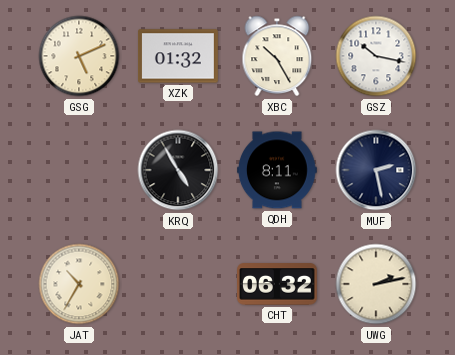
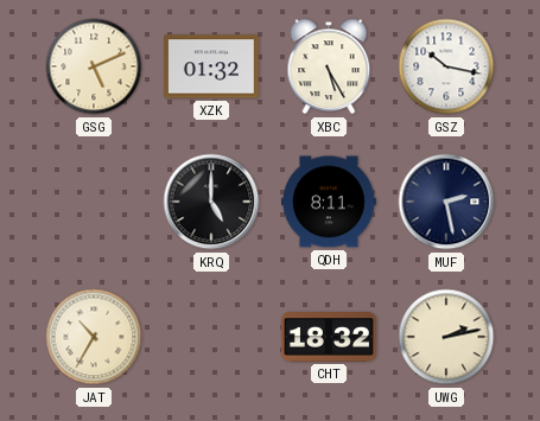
XBC: 10:25 -> 5:25 (329, 66)
KRQ: 4:55 -> 5:00 (211, 202)
CHT: 06:32 -> 18:32 (330, 337)
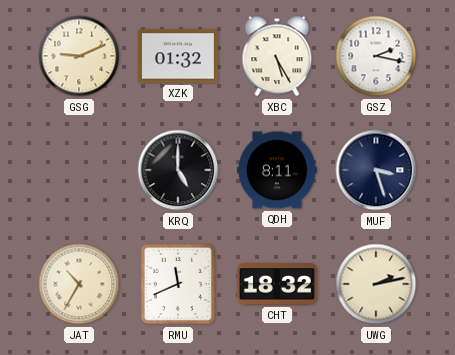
GSG: 5:11 -> 9:11 (79, 56)
GSZ: 10:17 -> 2:17 (376, 56)
MUF: 2:28 -> 3:27 (376, 170)
RMU: none -> 11:41 (177, 284)
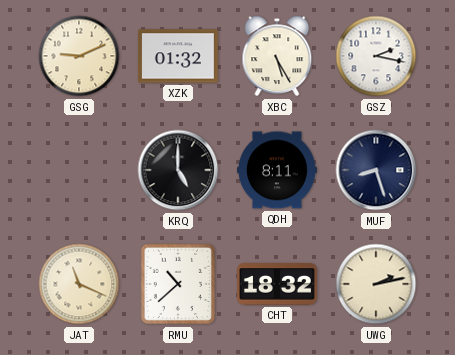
MUF: 3:27 -> 8:27 (376, 170)
JAT: 10:35 -> 11:19 (79, 284)
RMU: 11:41 -> 10:38 (177, 284)
